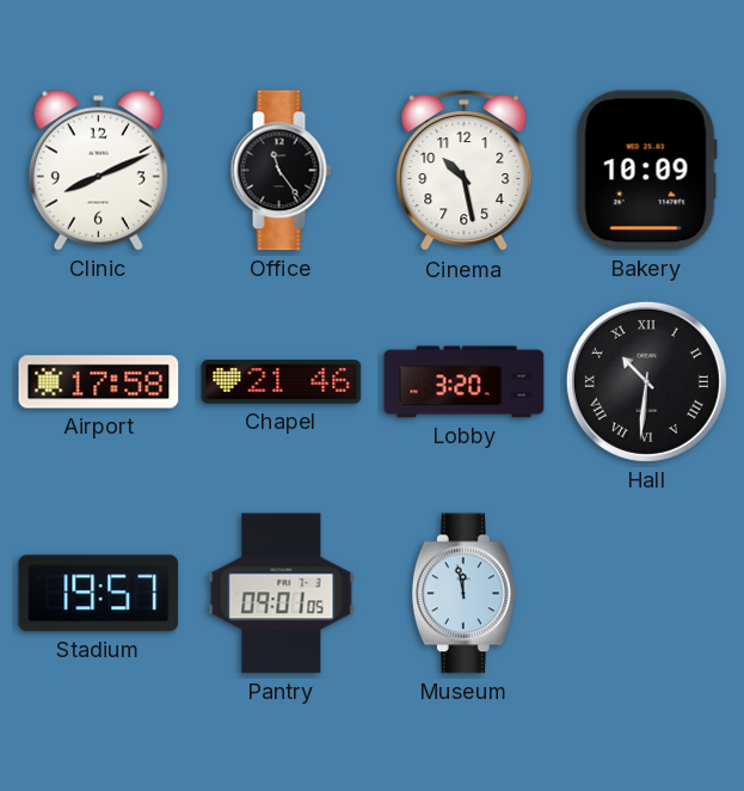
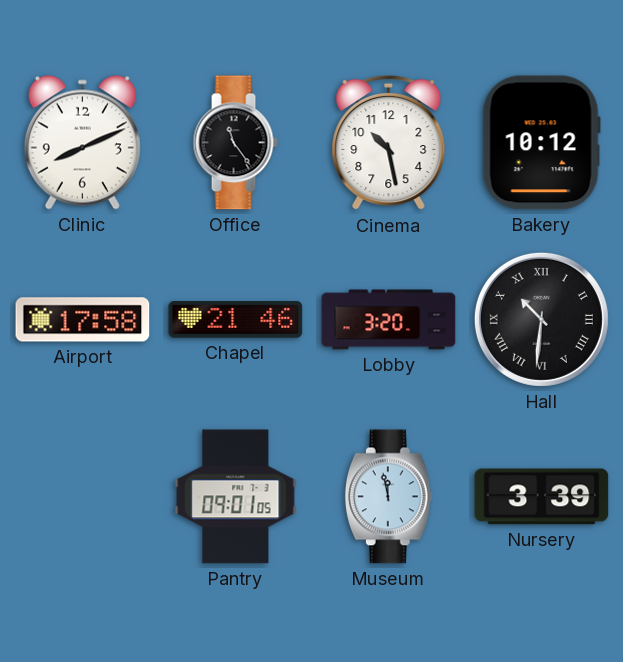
Bakery: 10:09 -> 10:12 (541, 143)
Stadium: 19:57 -> none (99, 594)
Nursery: none -> 3:39 (542, 497)
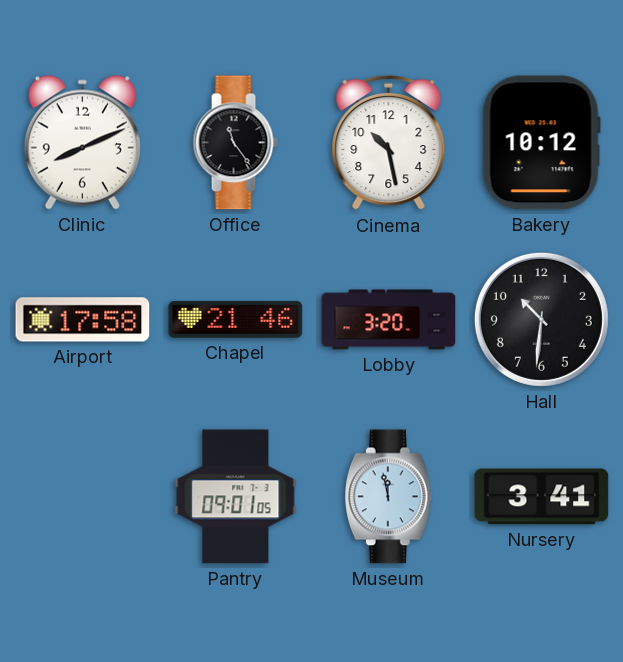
Hall numerals: Roman -> Arabic (541, 319)
Nursery: 3:39 -> 3:41 (542, 497)
